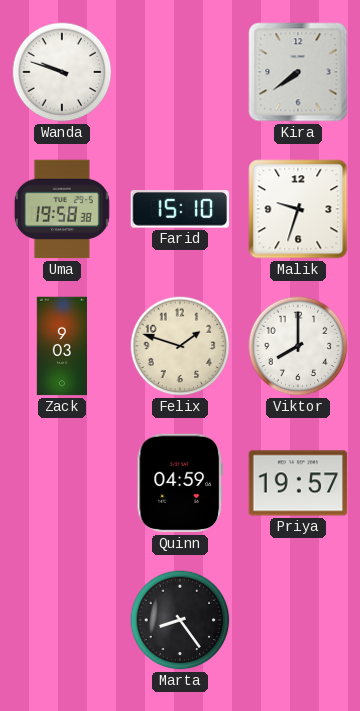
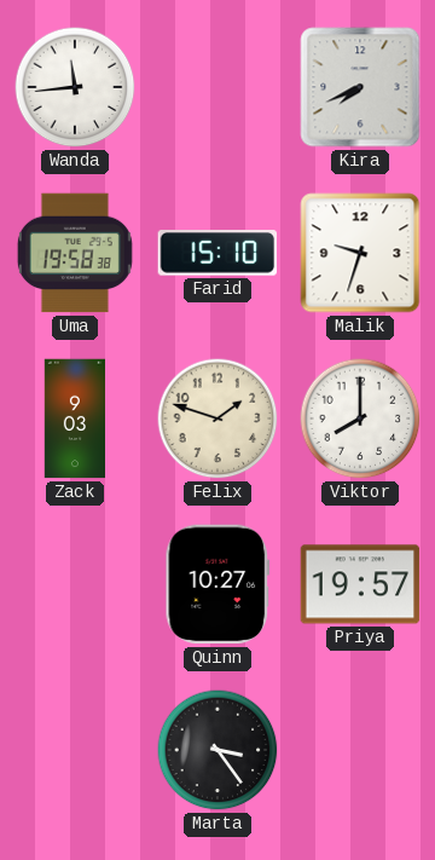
Wanda: 9:48 -> 11:44 (75, 87)
Kira: 7:39 -> 7:41 (360, 87)
Quinn: 04:59 -> 10:27 (217, 584)
Marta: 8:24 -> 3:24 (217, 750)
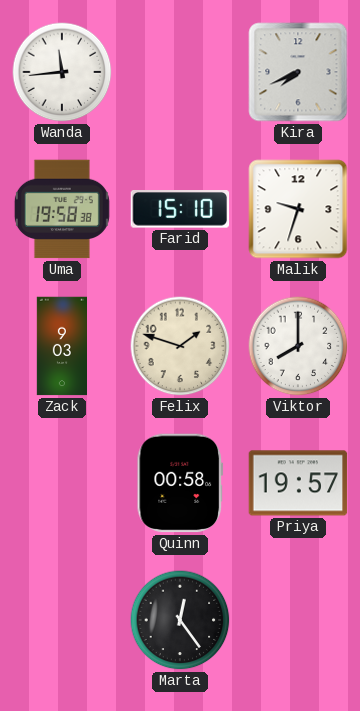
Quinn: 10:27 -> 00:58 (180, 483)
Marta: 3:24 -> 12:24 (180, 620)
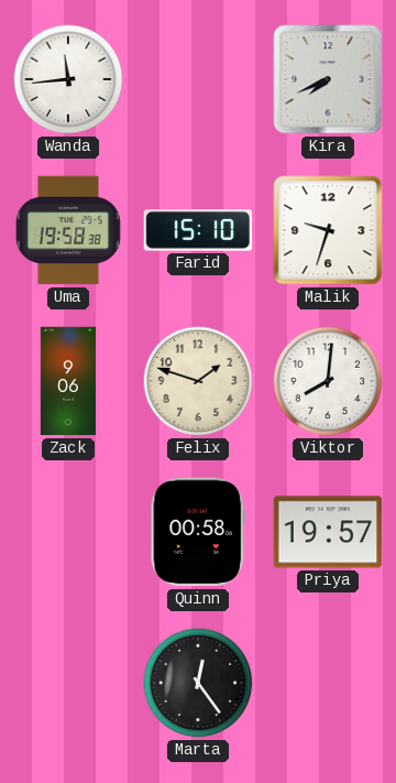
Zack: 9:03 -> 9:06 (67, 381)
Viktor: 8:00 -> 8:01 (328, 381)
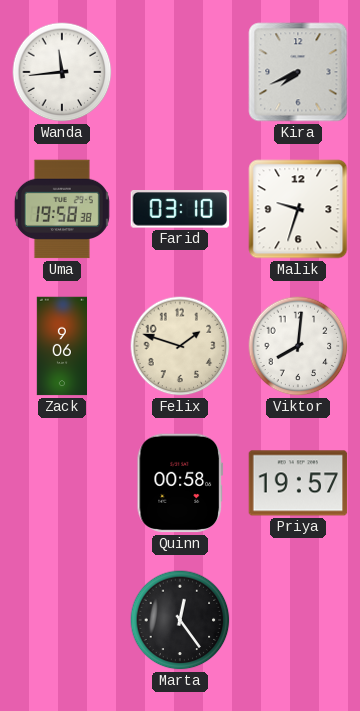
Farid: 15:10 -> 03:10 (180, 209)
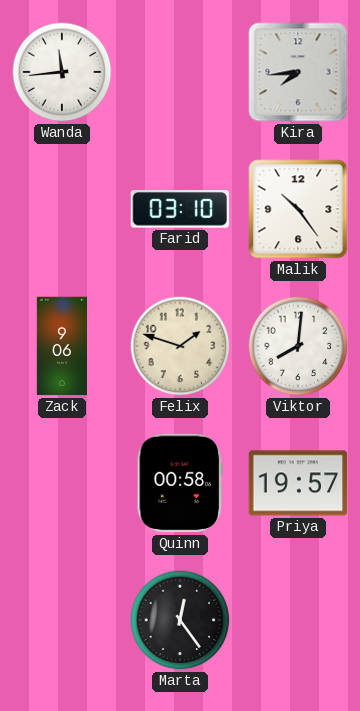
Kira: 7:41 -> 7:44 (298, 72)
Uma: 19:58 -> none (62, 209)
Malik: 9:33 -> 10:24 (298, 209)
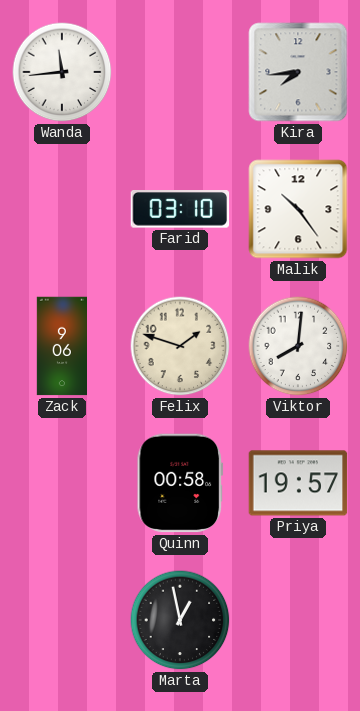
Marta: 12:24 -> 12:58 (180, 620)
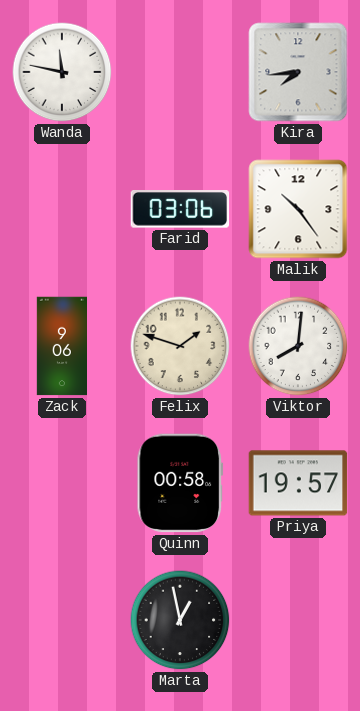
Wanda: 11:44 -> 11:47 (62, 72)
Farid: 03:10 -> 03:06 (180, 209)
